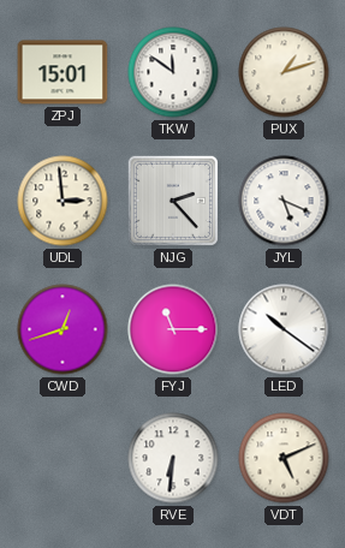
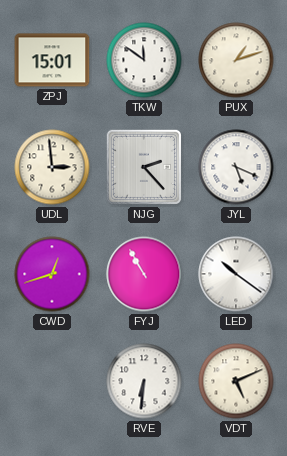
FYJ: 11:15 -> 10:55 (144, 274)
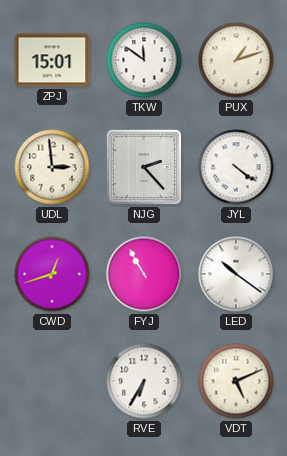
JYL: 5:19 -> 4:21 (236, 167)
RVE: 6:31 -> 6:35 (144, 381)
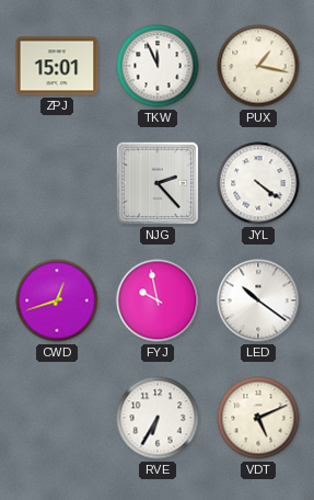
TKW: 11:51 -> 11:56 (158, 66)
PUX: 1:12 -> 1:17 (258, 66)
UDL: 2:59 -> none (52, 167)
FYJ: 10:55 -> 9:58 (158, 300)
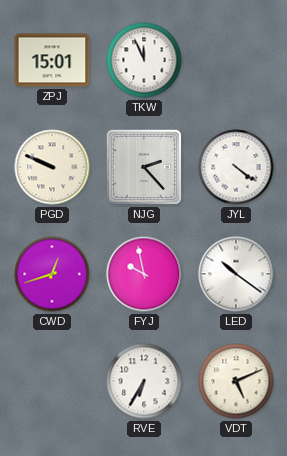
PUX: 1:17 -> none (258, 66)
PGD: none -> 9:49 (52, 167)
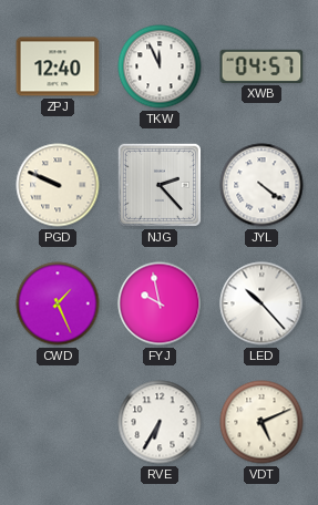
ZPJ: 15:01 -> 12:40 (58, 66)
XWB: none -> 04:57 (261, 66)
CWD: 12:42 -> 1:26 (58, 303)
LED: 10:21 -> 10:23 (261, 303)
